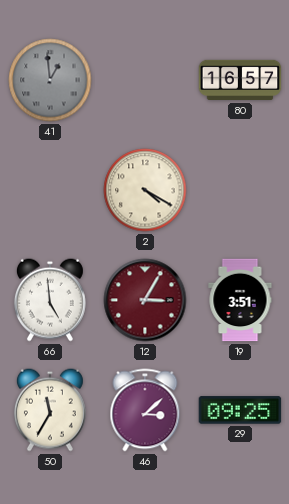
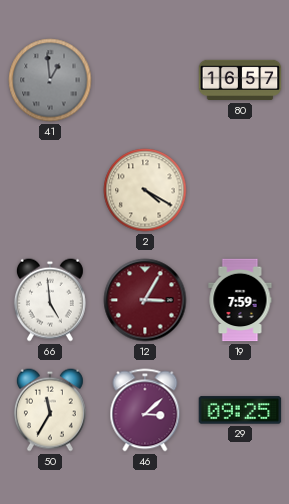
19: 3:51 -> 7:59 (240, 300)
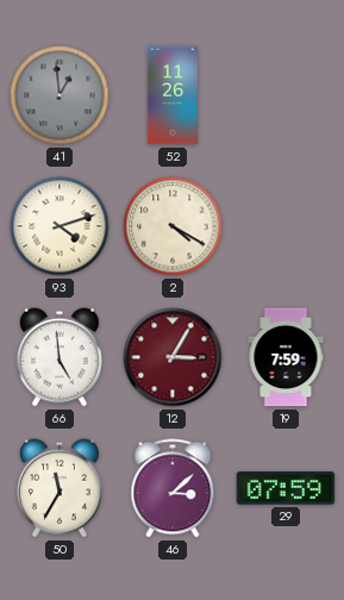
52: none -> 11:26 (173, 95)
80: 16:57 -> none (240, 80)
93: none -> 4:12 (60, 226)
29: 09:25 -> 07:59 (286, 488)
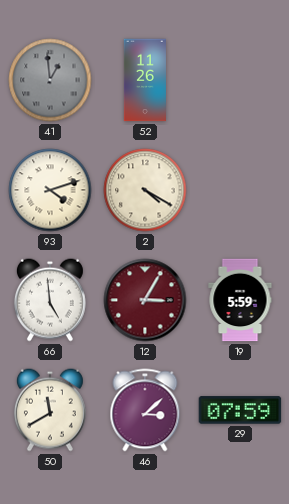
19: 7:59 -> 5:59 (240, 300)
50: 11:35 -> 11:40 (50, 410)
